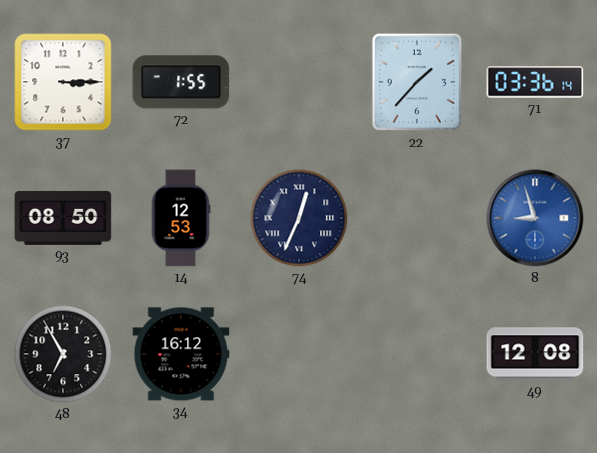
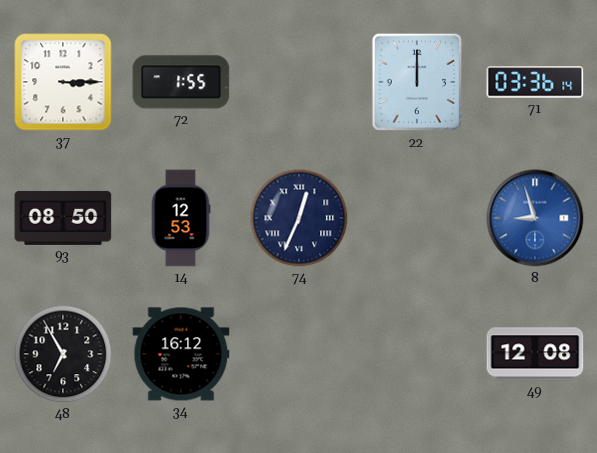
22: 1:37 -> 12:00 (417, 82)
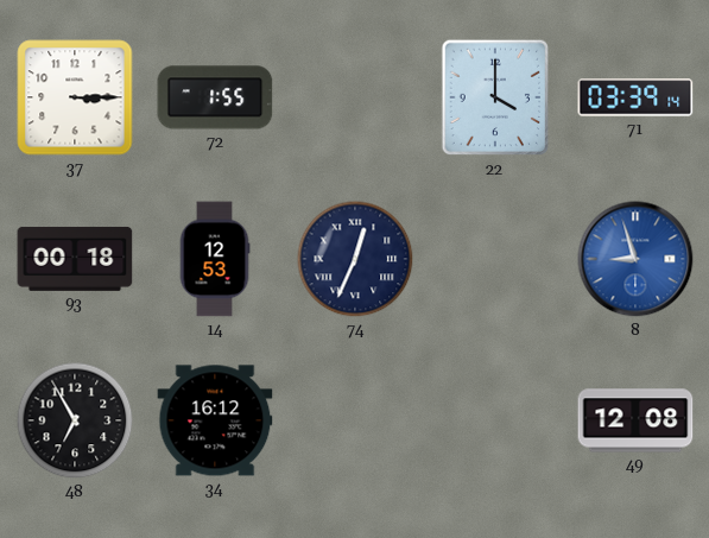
22: 12:00 -> 4:00 (495, 97)
71: 03:36 -> 03:39 (635, 97)
93: 08:50 -> 00:18 (75, 259)
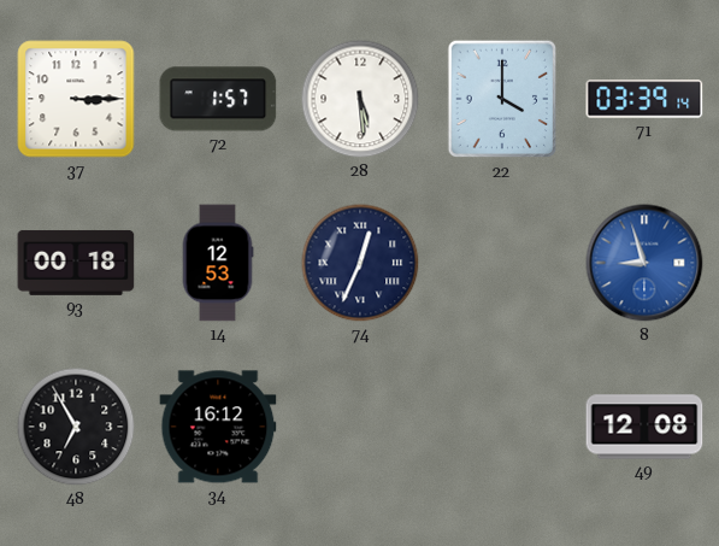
72: 1:55 -> 1:57 (218, 99)
28: none -> 5:29 (360, 99)
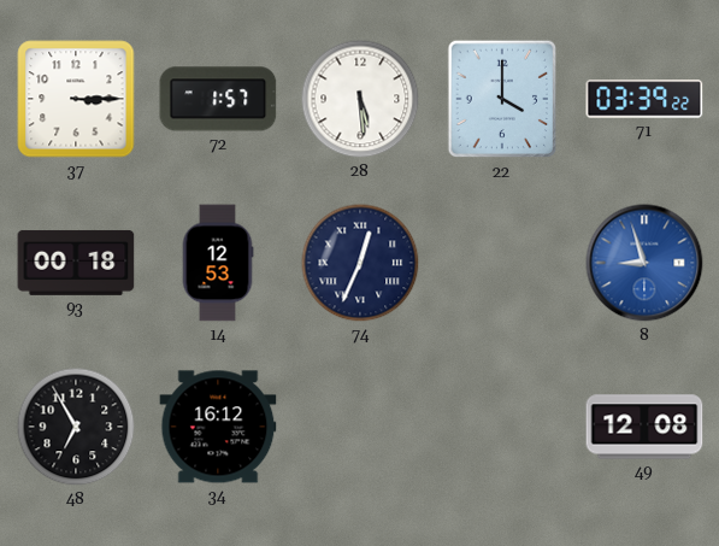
71: 03:39:14 -> 03:39:22 (644, 99)
